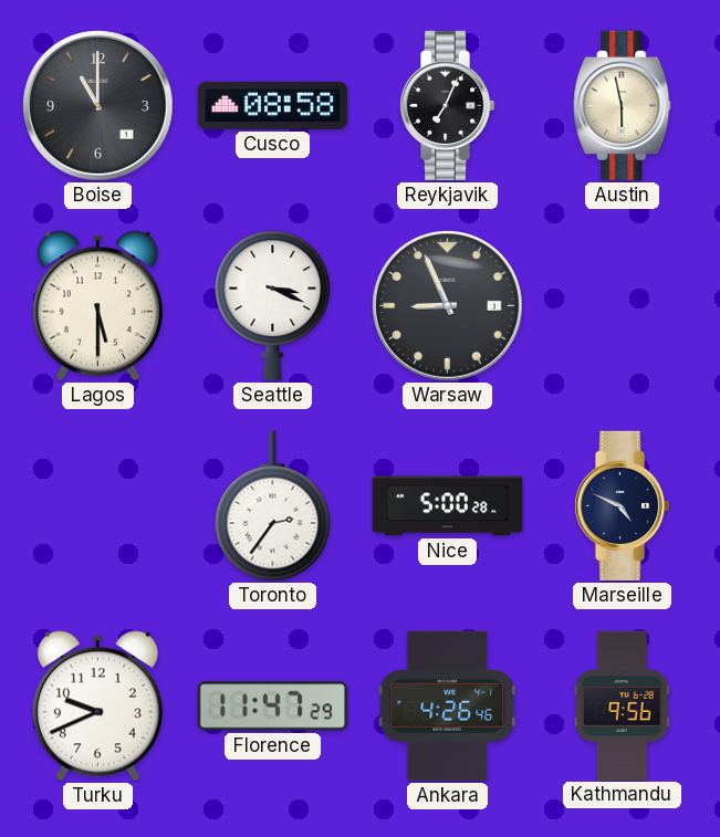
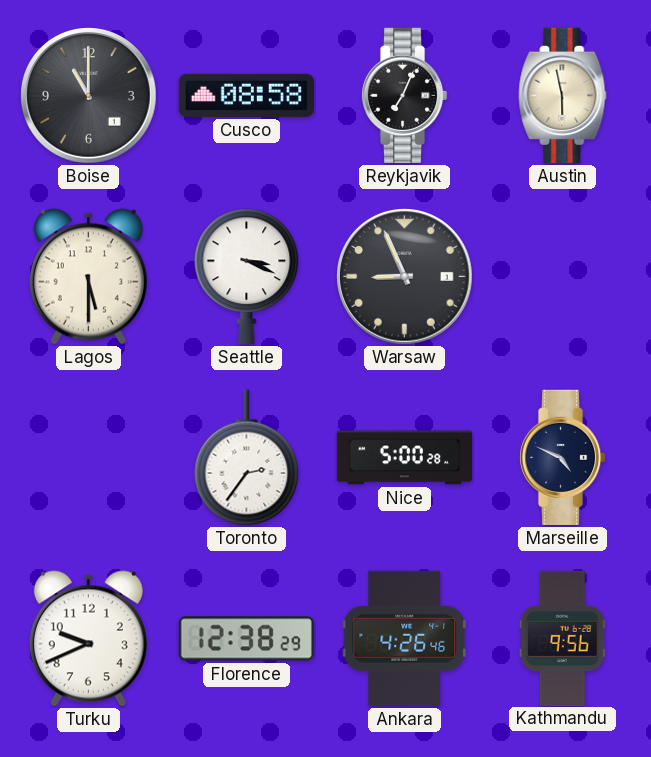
Florence: 11:47 -> 12:38 (246, 639)
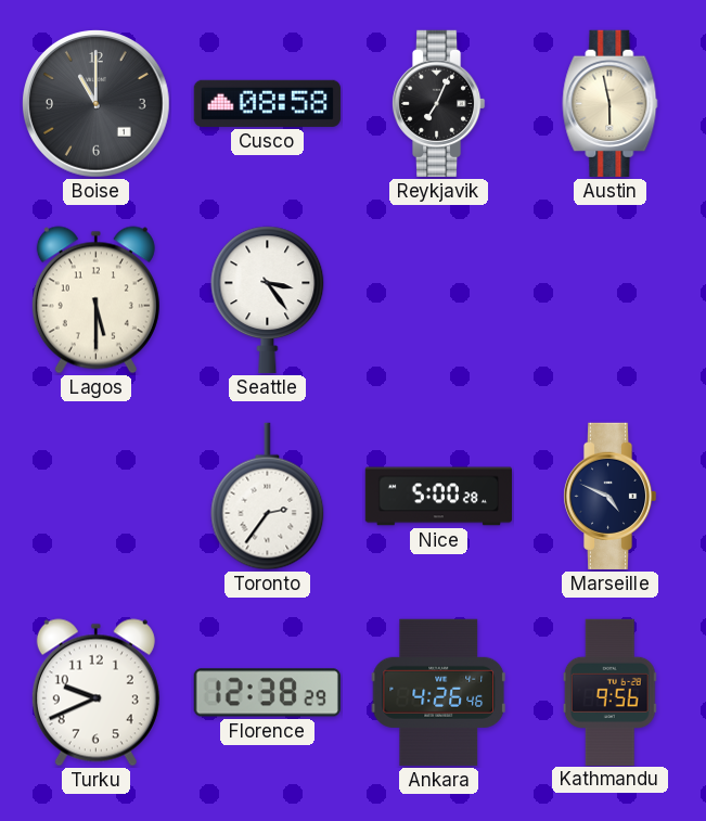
Seattle: 3:19 -> 3:24 (268, 299)
Warsaw: 8:56 -> none (405, 277)
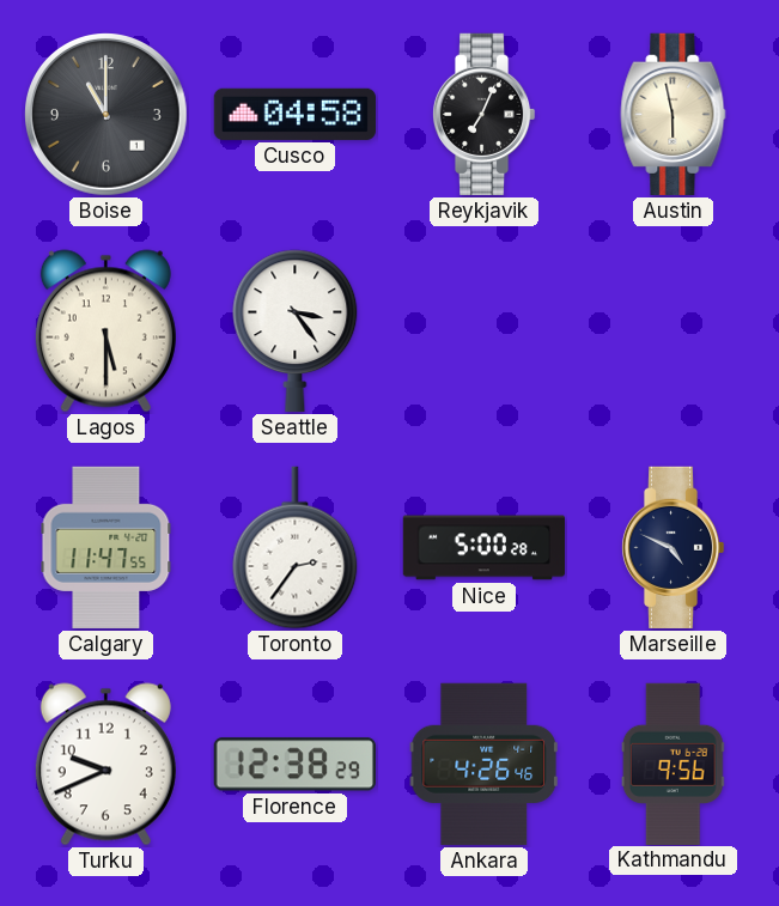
Cusco: 08:58 -> 04:58 (294, 114)
Calgary: none -> 11:47 (106, 547)
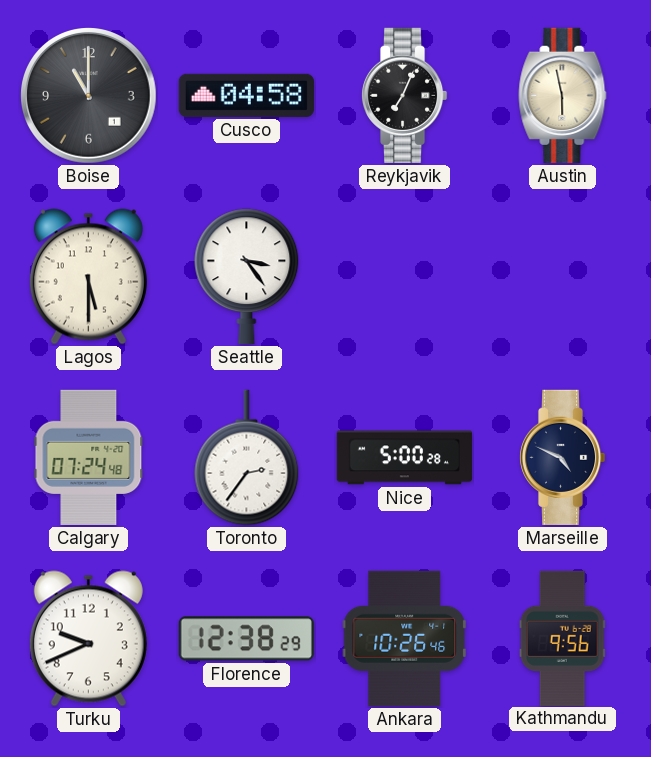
Calgary: 11:47 -> 07:24 (89, 457)
Ankara: 4:26 -> 10:26 (404, 638)
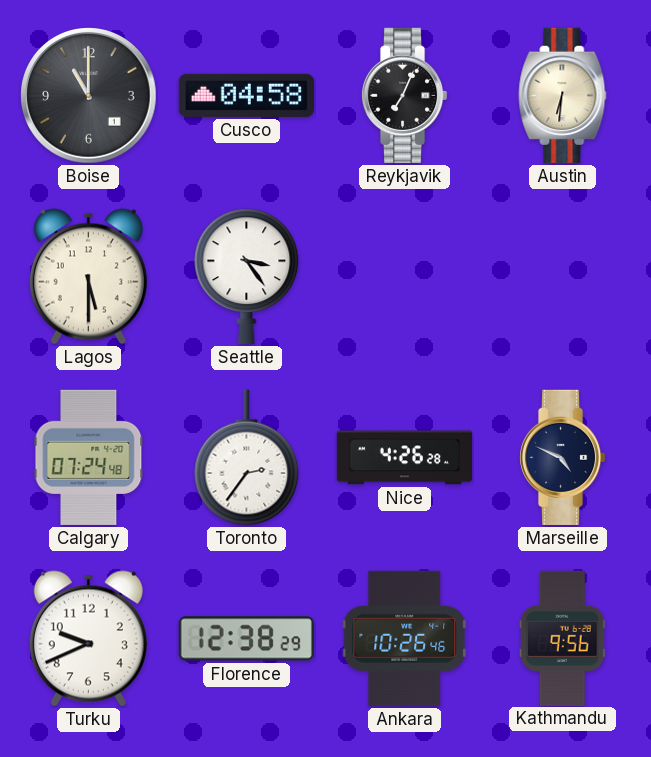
Austin: 5:58 -> 6:31 (563, 95)
Nice: 5:00 -> 4:26 (404, 458)
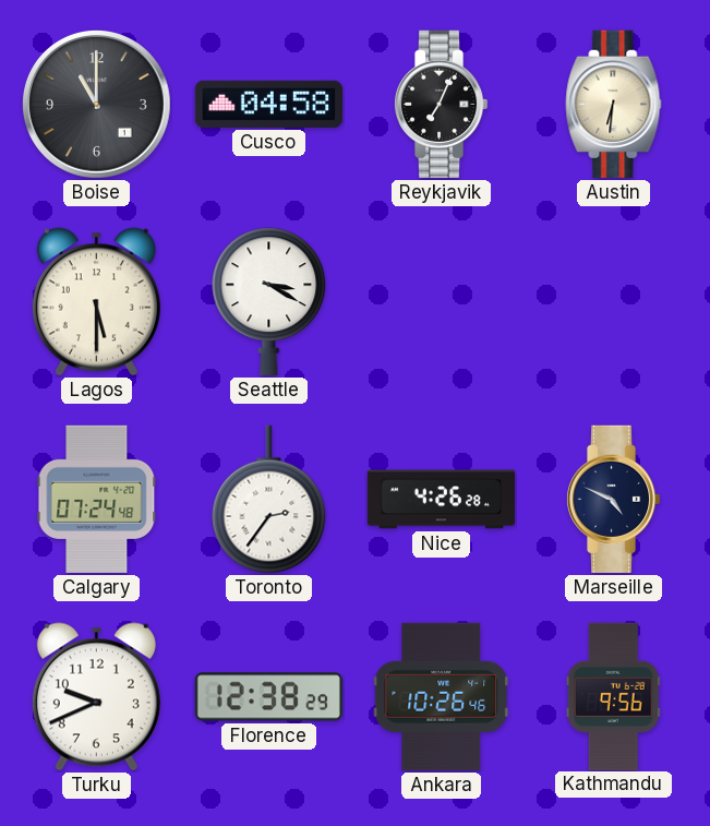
Seattle: 3:24 -> 3:20 (269, 301)
